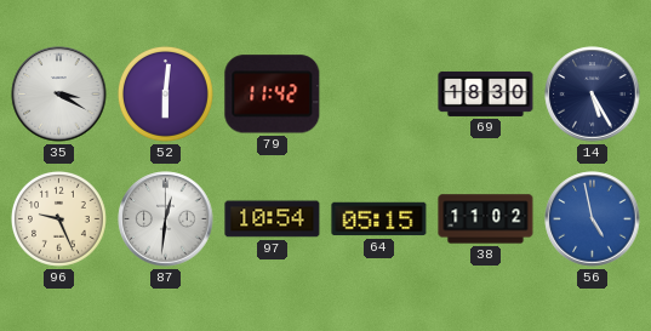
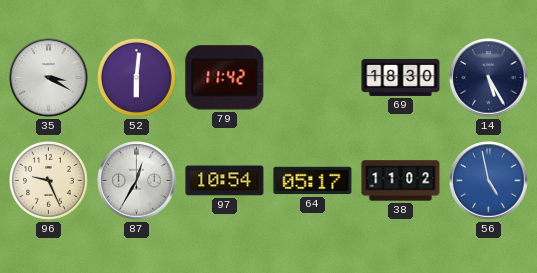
87: 12:31 -> 12:35 (137, 181)
64: 05:15 -> 05:17 (313, 181)
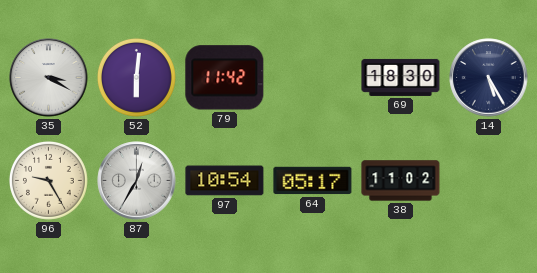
96: 9:26 -> 9:25 (48, 180)
56: 4:58 -> none (489, 181)
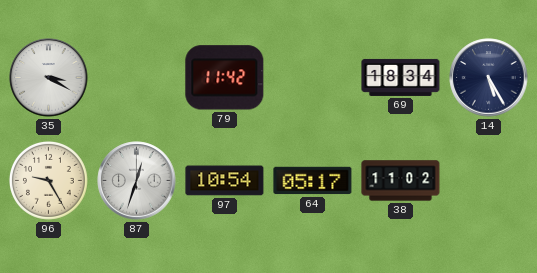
52: 6:01 -> none (136, 77)
69: 18:30 -> 18:34 (401, 77)
87: 12:35 -> 12:33 (137, 181)
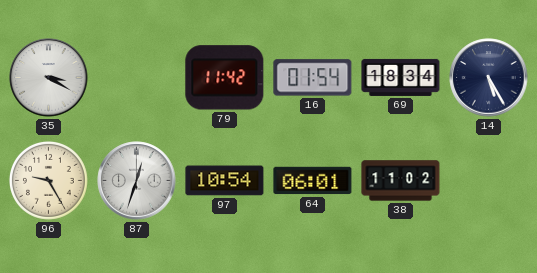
16: none -> 01:54 (313, 78)
64: 05:17 -> 06:01 (313, 181)
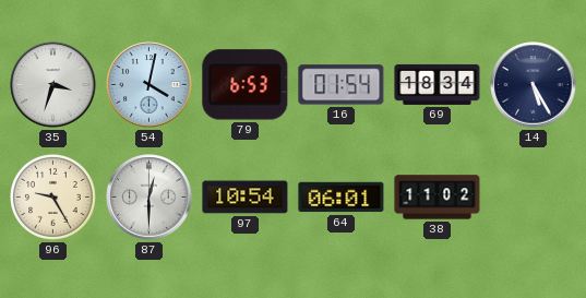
35: 3:20 -> 3:33 (53, 85)
54: none -> 4:02 (150, 85)
79: 11:42 -> 6:53 (246, 85)
87: 12:33 -> 12:30 (150, 198)
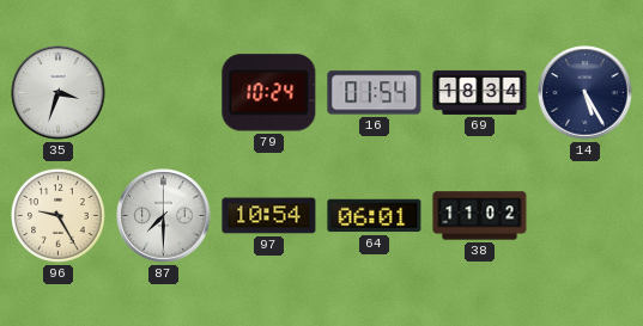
54: 4:02 -> none (150, 85)
79: 6:53 -> 10:24 (269, 93)
87: 12:30 -> 7:30 (164, 216)
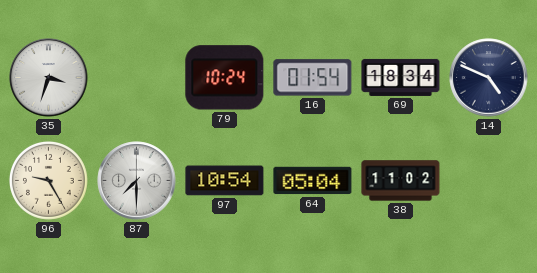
14: 5:25 -> 4:49 (489, 78)
64: 06:01 -> 05:04 (313, 181)
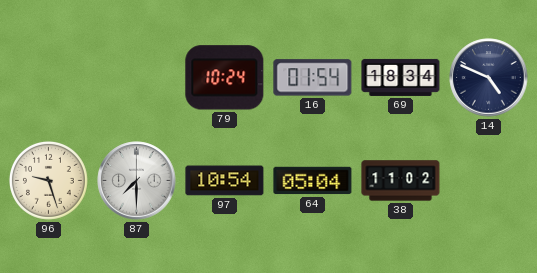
35: 3:33 -> none (49, 78)
96: 9:25 -> 9:27 (48, 180)
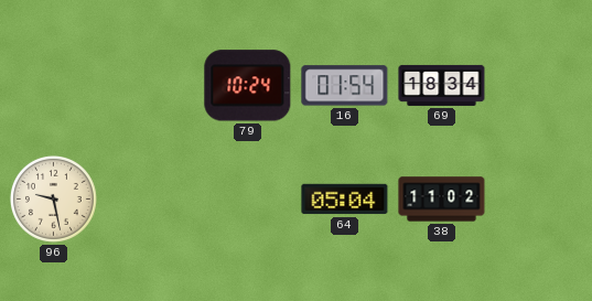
14: 4:49 -> none (489, 78)
96: 9:27 -> 9:28 (53, 198)
87: 7:30 -> none (137, 181)
97: 10:54 -> none (225, 181)
